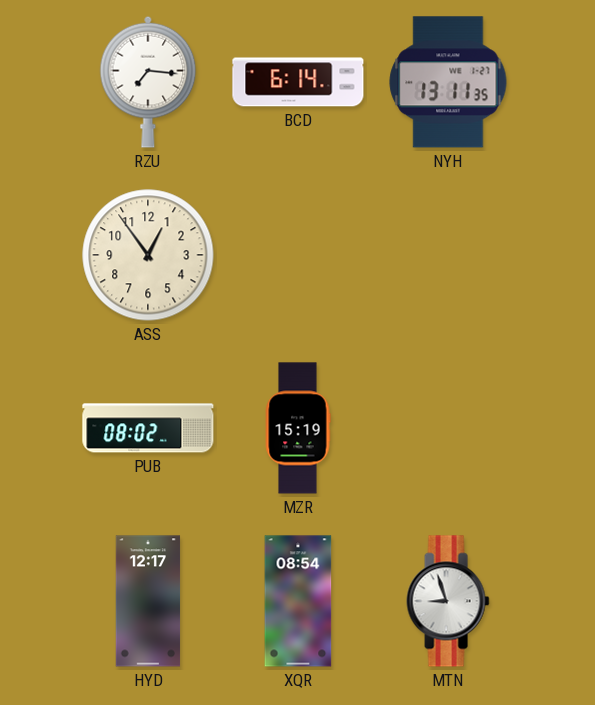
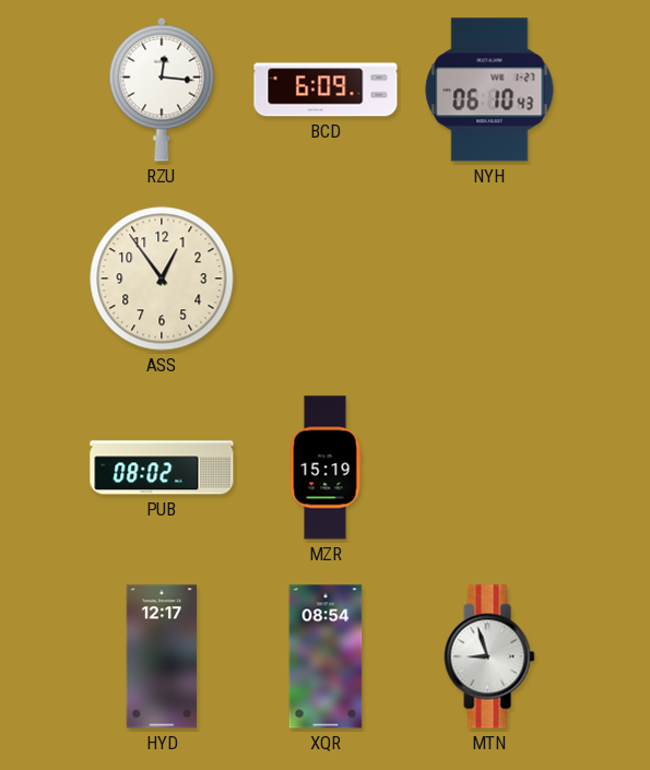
RZU: 7:16 -> 12:16 (162, 90)
BCD: 6:14 -> 6:09 (326, 90)
NYH: 13:11 -> 06:10 (489, 90)
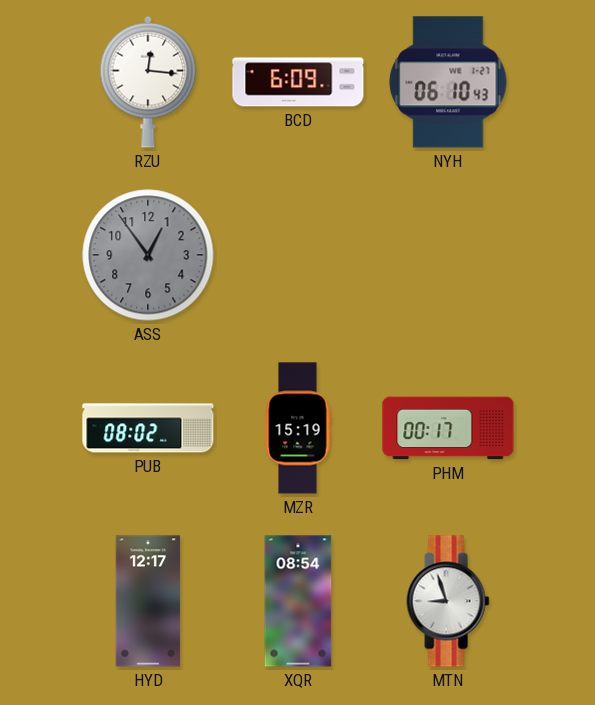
ASS dial: cream -> grey (148, 255)
PHM: none -> 00:17 (448, 428)
